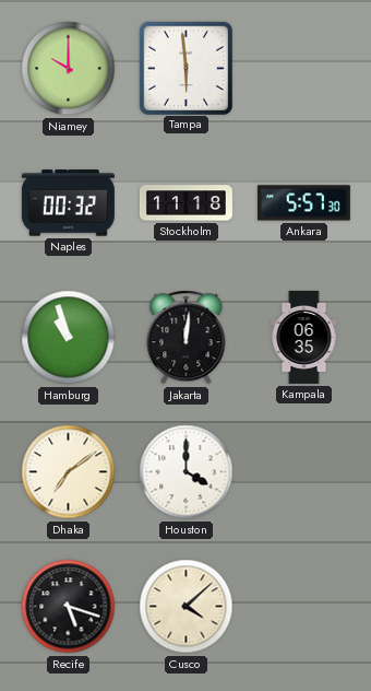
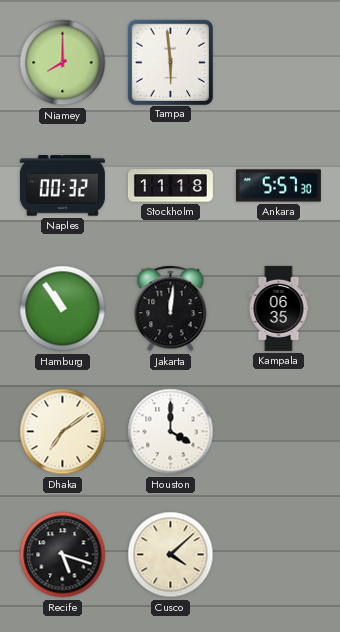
Niamey: 10:00 -> 8:00 (63, 63)
Hamburg: 10:57 -> 10:54 (63, 309)
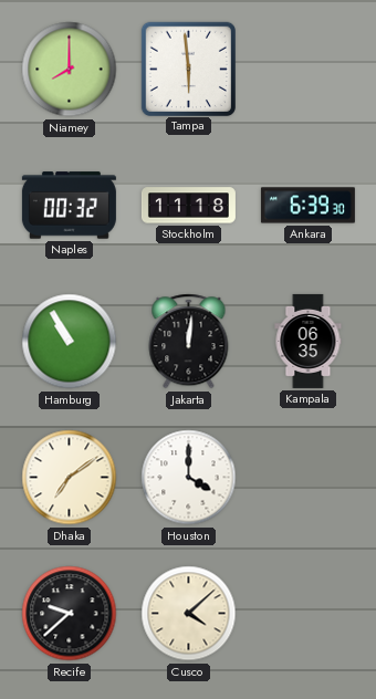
Ankara: 5:57 -> 6:39 (307, 206)
Hamburg: 10:54 -> 10:55 (70, 342)
Recife: 5:18 -> 9:38 (70, 614)
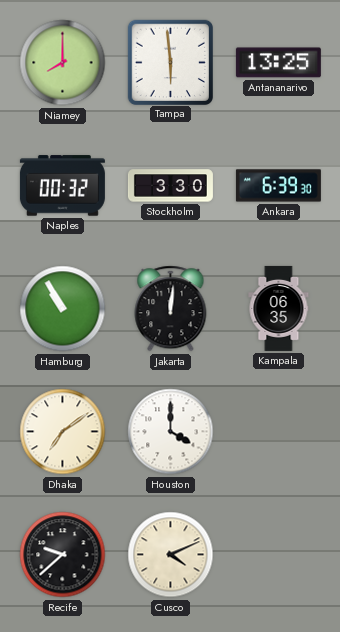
Antananarivo: none -> 13:25 (278, 63)
Stockholm: 11:18 -> 3:30 (170, 186)
Cusco: 4:08 -> 4:11 (171, 555)
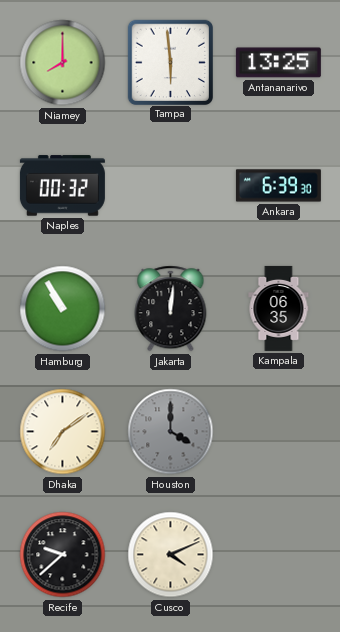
Stockholm: 3:30 -> none (170, 186)
Houston dial: white -> grey (171, 432)
